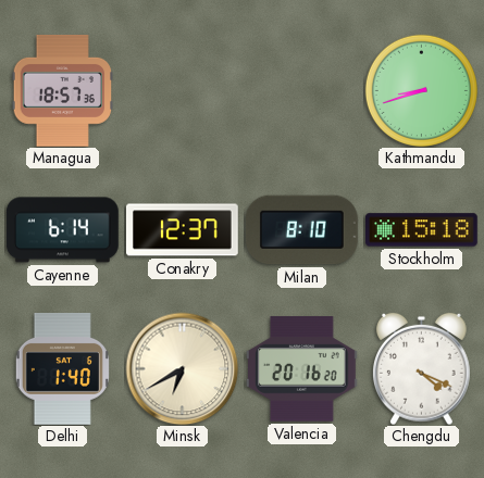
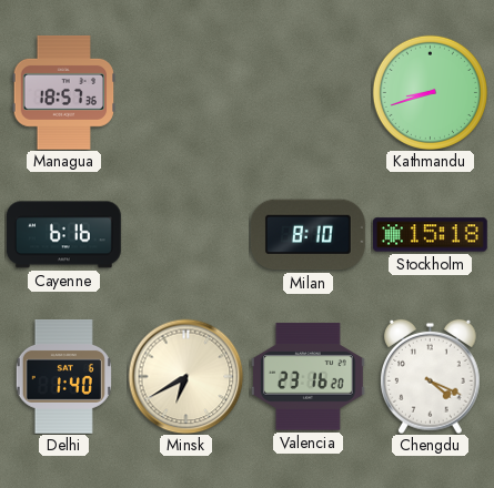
Cayenne: 6:14 -> 6:16 (64, 235)
Conakry: 12:37 -> none (183, 230)
Valencia: 20:16 -> 23:16 (309, 377)
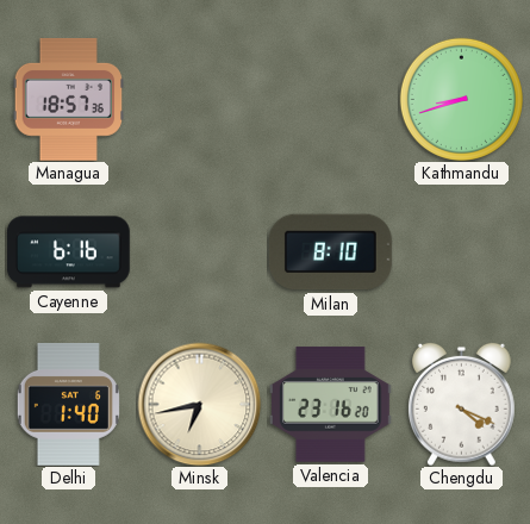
Stockholm: 15:18 -> none (431, 235)
Minsk: 6:40 -> 6:43 (199, 404)
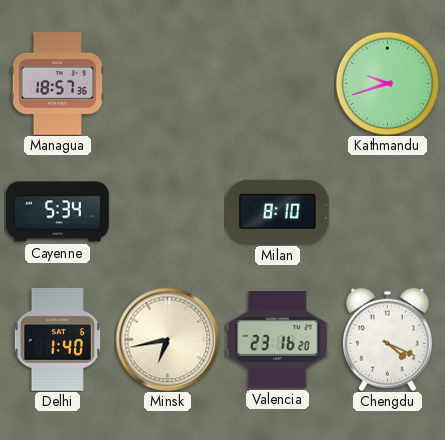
Kathmandu: 8:42 -> 9:42 (387, 83)
Cayenne: 6:16 -> 5:34 (58, 212)
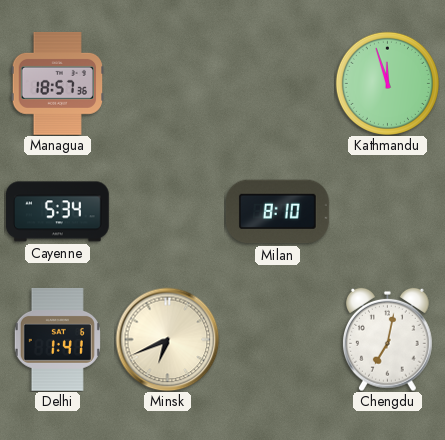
Kathmandu: 9:42 -> 11:57 (387, 83)
Delhi: 1:40 -> 1:41 (57, 340)
Minsk: 6:43 -> 6:41 (167, 339)
Valencia: 23:16 -> none (278, 340)
Chengdu: 4:19 -> 7:02 (388, 339)
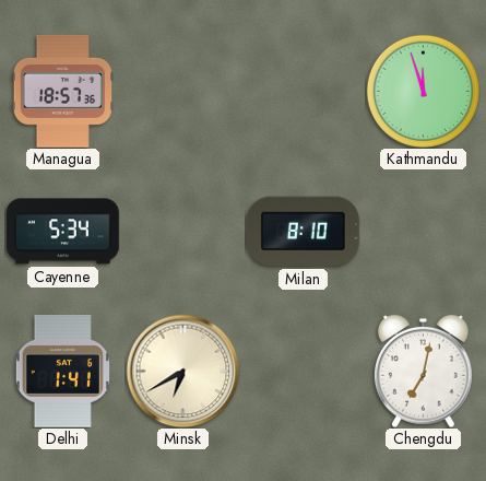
Minsk: 6:41 -> 6:40 (182, 371)
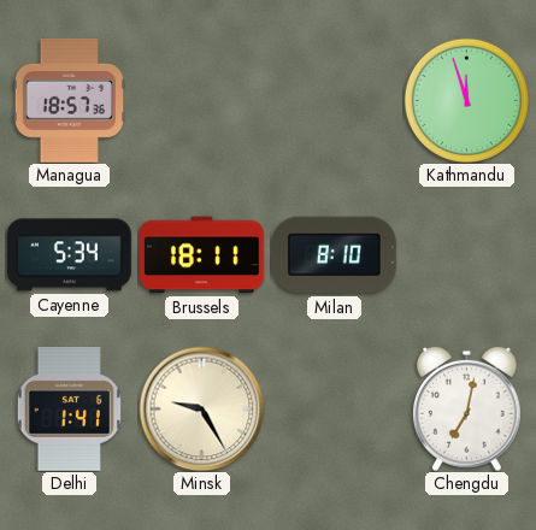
Brussels: none -> 18:11 (202, 255)
Minsk: 6:40 -> 9:25 (201, 408)
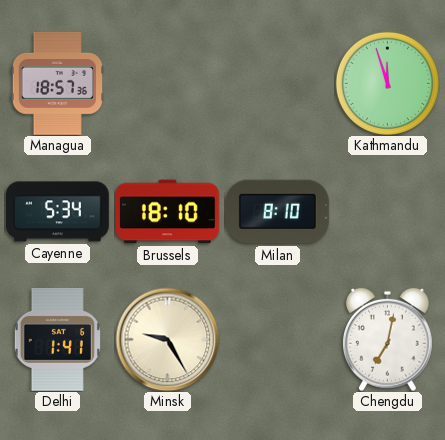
Brussels: 18:11 -> 18:10 (168, 212)
